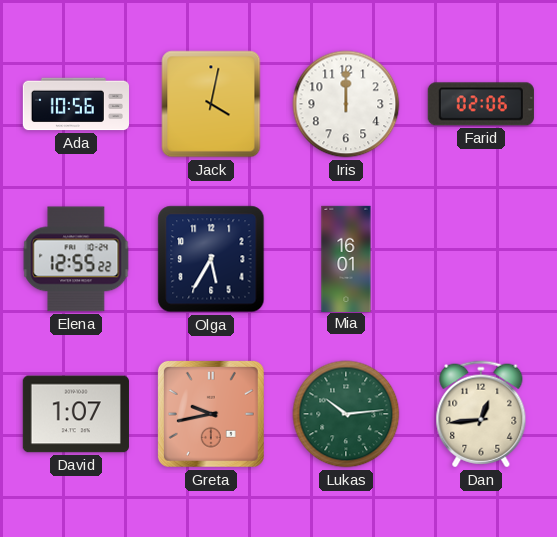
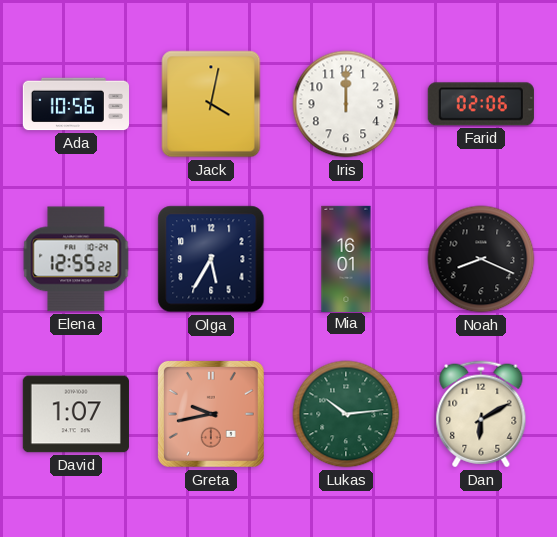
Noah: none -> 8:19 (481, 259)
Dan: 12:44 -> 6:10 (481, 414)
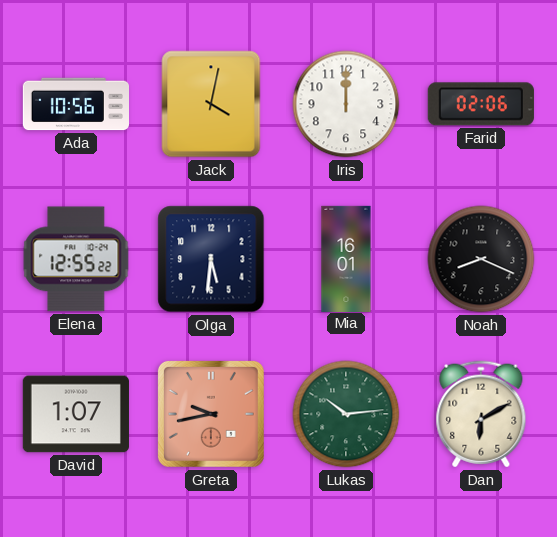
Olga: 5:35 -> 5:31 (211, 259)
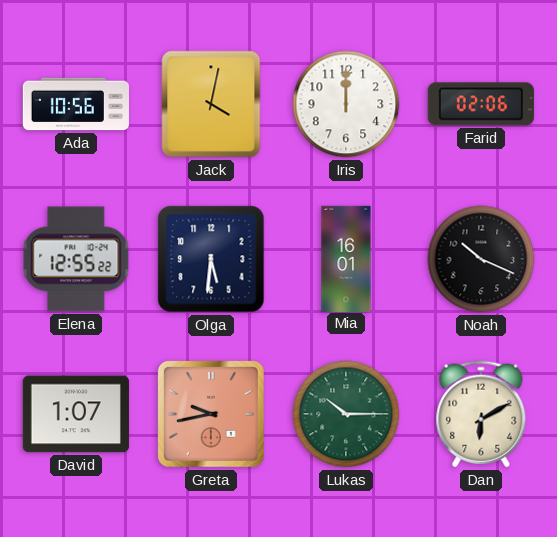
Noah: 8:19 -> 10:19 (481, 259)
Lukas: 10:14 -> 10:15 (346, 414)
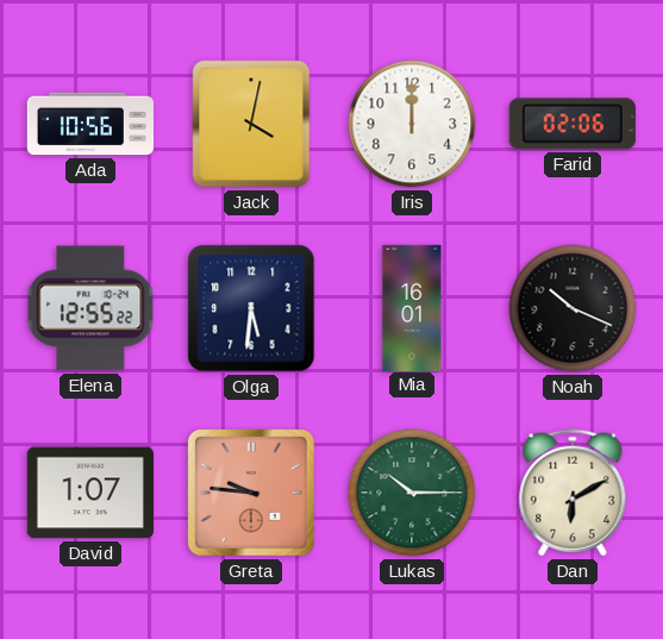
Greta: 9:43 -> 9:46 (251, 493)
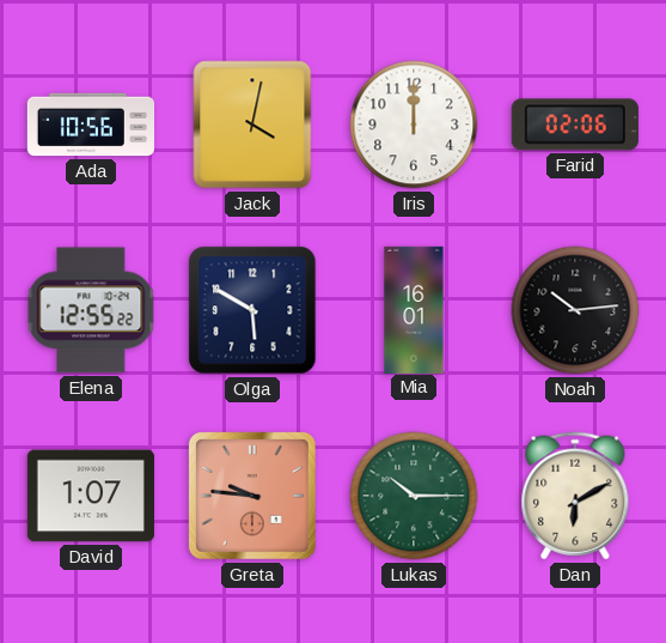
Olga: 5:31 -> 5:50 (252, 310)
Noah: 10:19 -> 10:14 (575, 310)
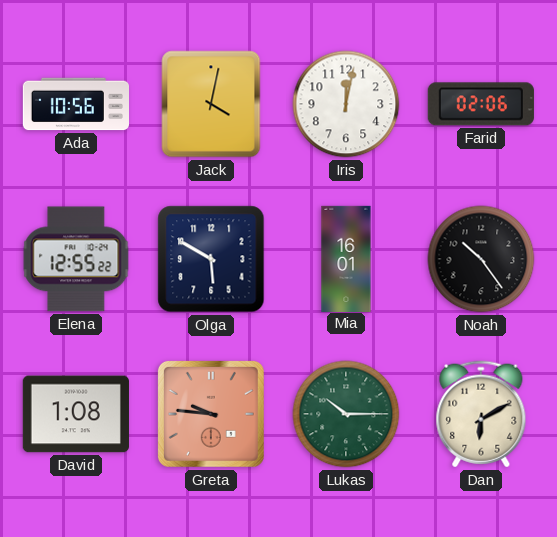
Iris: 12:00 -> 12:02 (346, 104)
Noah: 10:14 -> 10:24 (481, 259)
David: 1:07 -> 1:08 (76, 414)
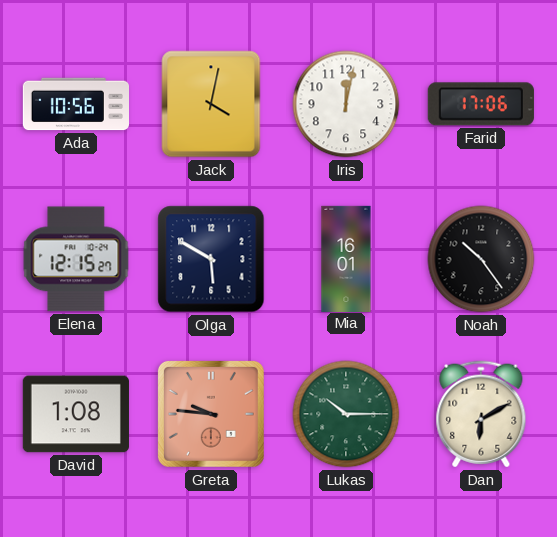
Farid: 02:06 -> 17:06 (481, 104)
Elena: 12:55 -> 12:15 (76, 259)
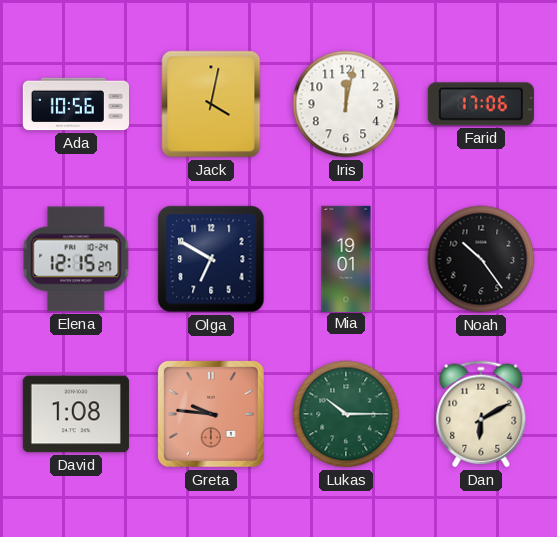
Olga: 5:50 -> 6:50 (211, 259)
Mia: 16:01 -> 19:01 (346, 258)
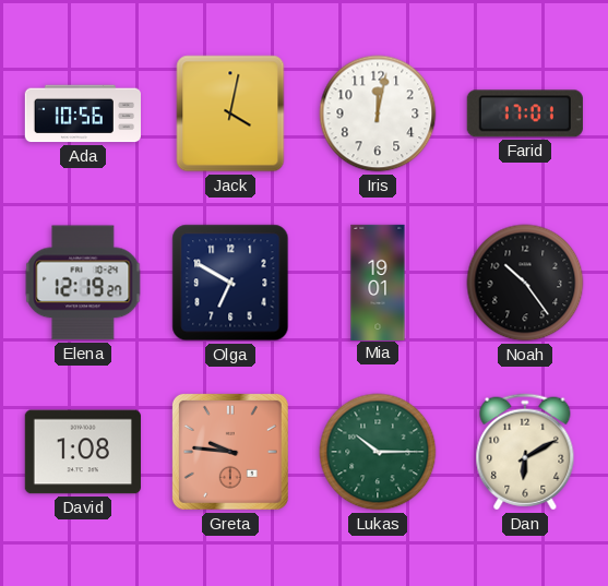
Farid: 17:06 -> 17:01 (525, 113)
Elena: 12:15 -> 12:19 (83, 283)
